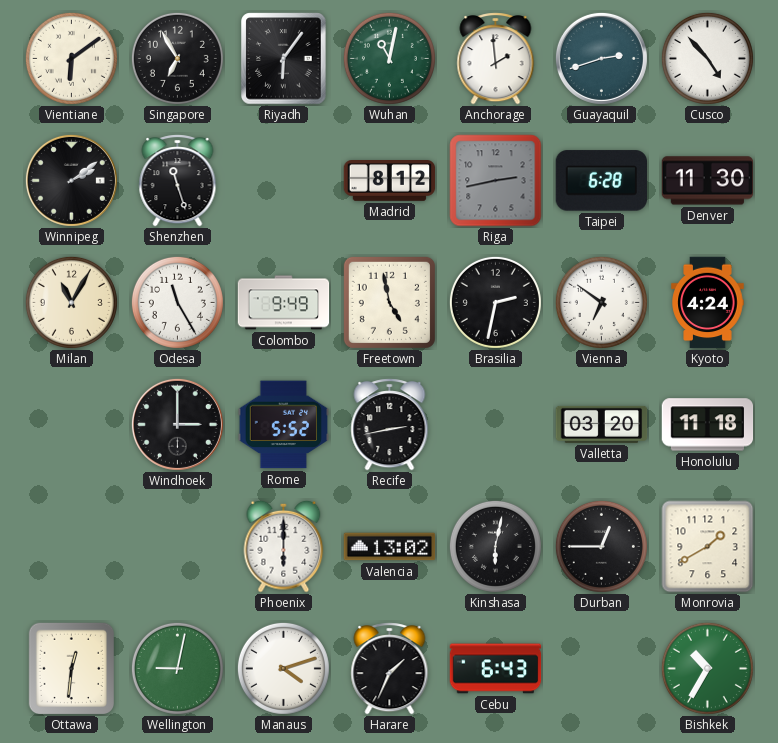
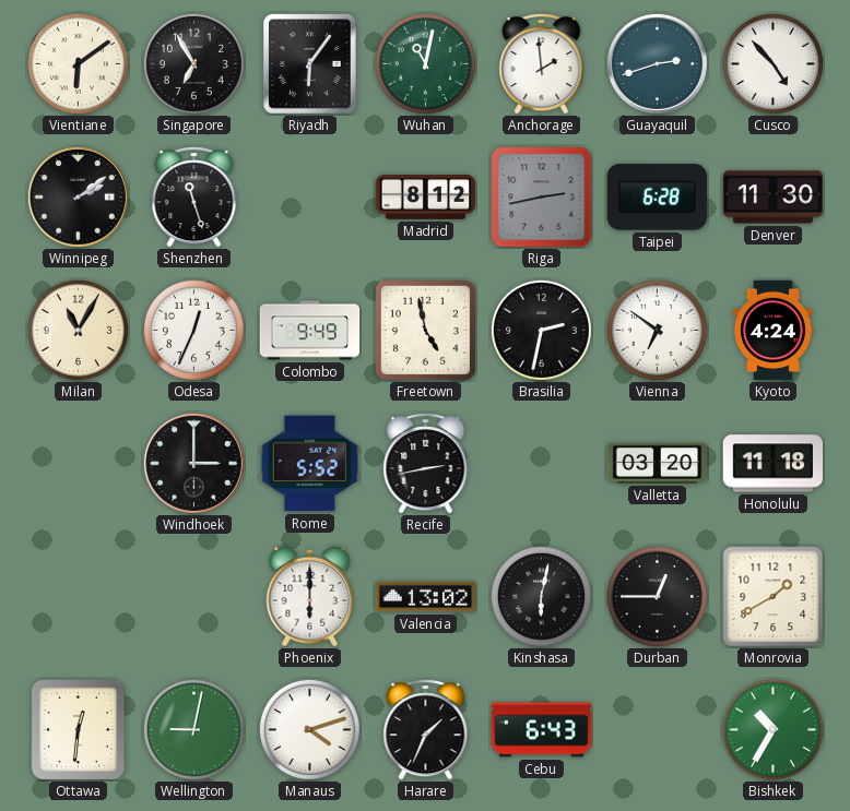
Odesa: 11:25 -> 12:34 (193, 330)
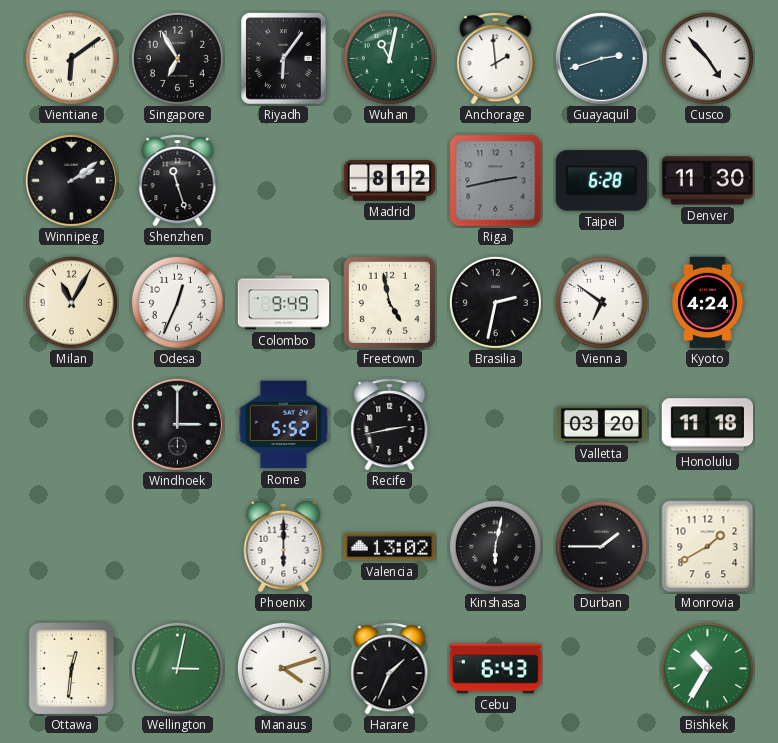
Durban: 12:45 -> 1:45 (601, 546)
Wellington: 9:02 -> 3:02 (177, 668)
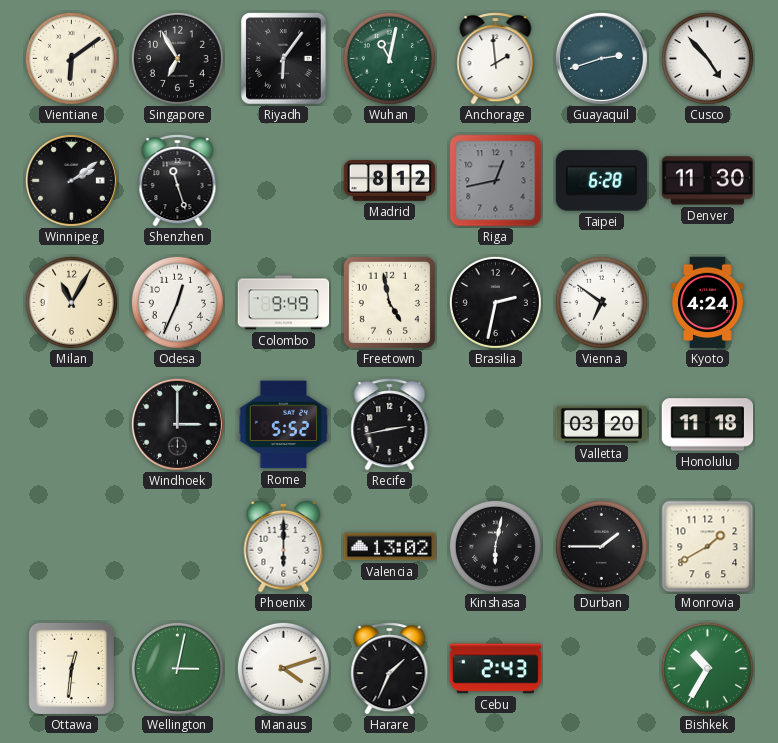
Riga: 2:43 -> 12:43 (496, 181)
Cebu: 6:43 -> 2:43 (496, 669)
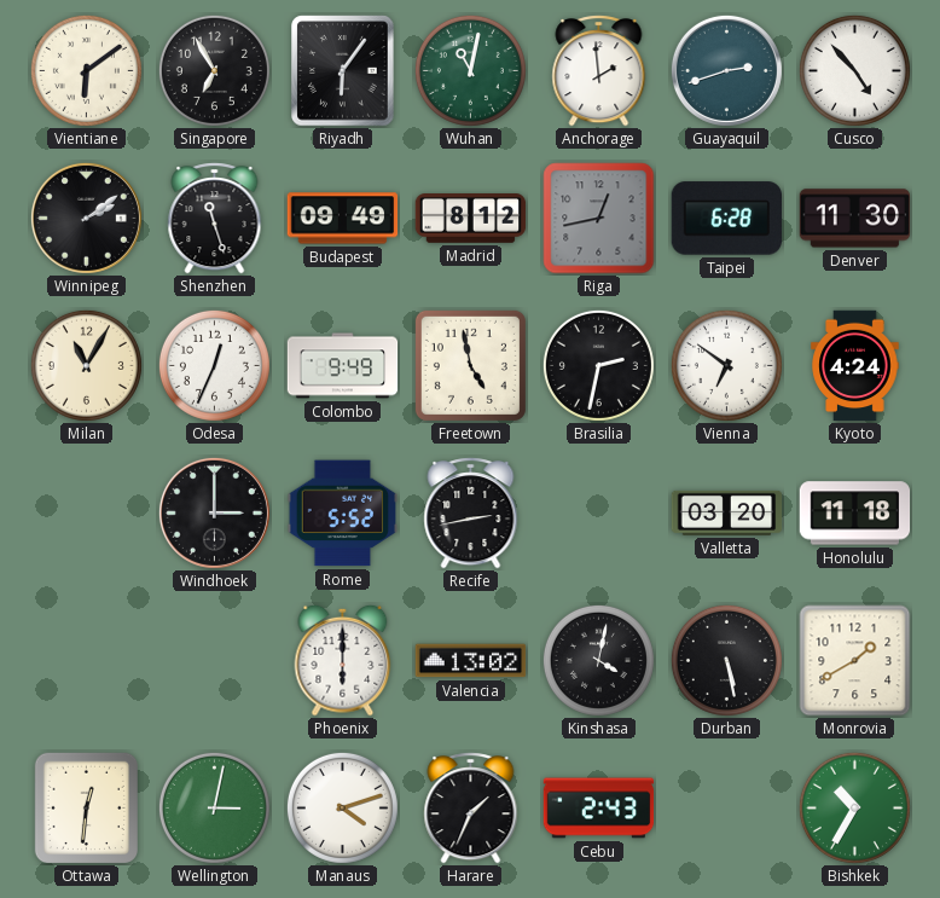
Budapest: none -> 09:49 (343, 219)
Kinshasa: 6:02 -> 4:02 (598, 660)
Durban: 1:45 -> 5:28 (726, 660)
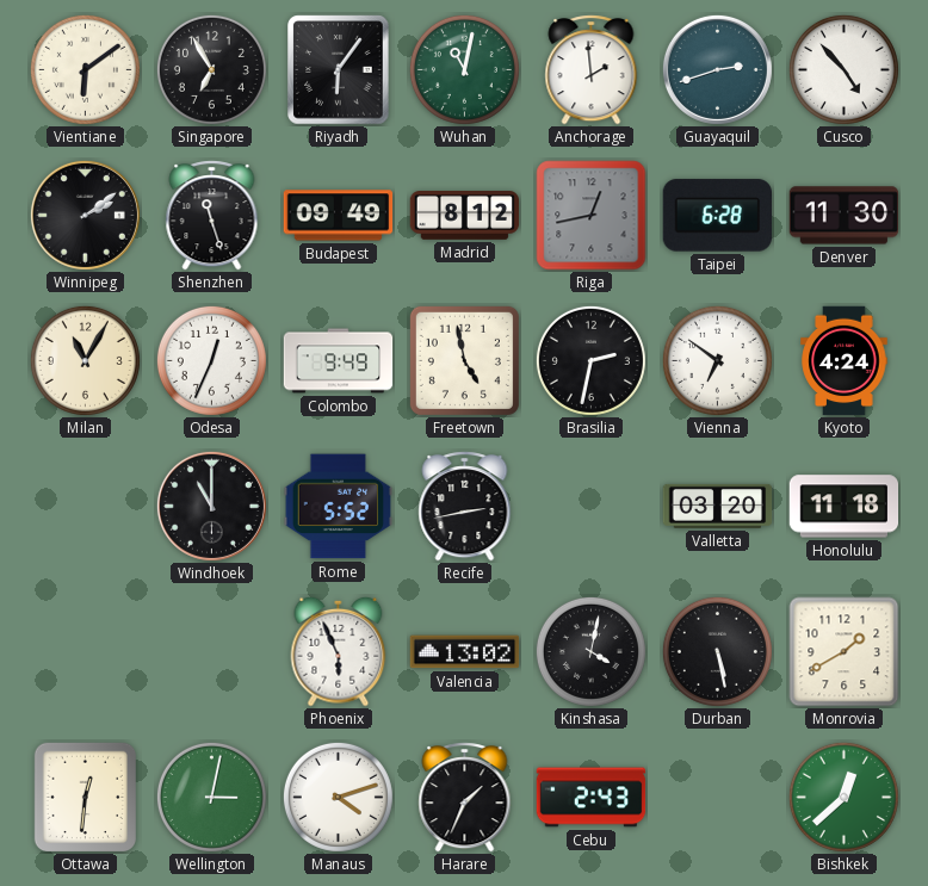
Windhoek: 3:00 -> 11:00 (211, 506)
Phoenix: 6:00 -> 5:56 (339, 651)
Bishkek: 10:35 -> 12:38 (843, 797)
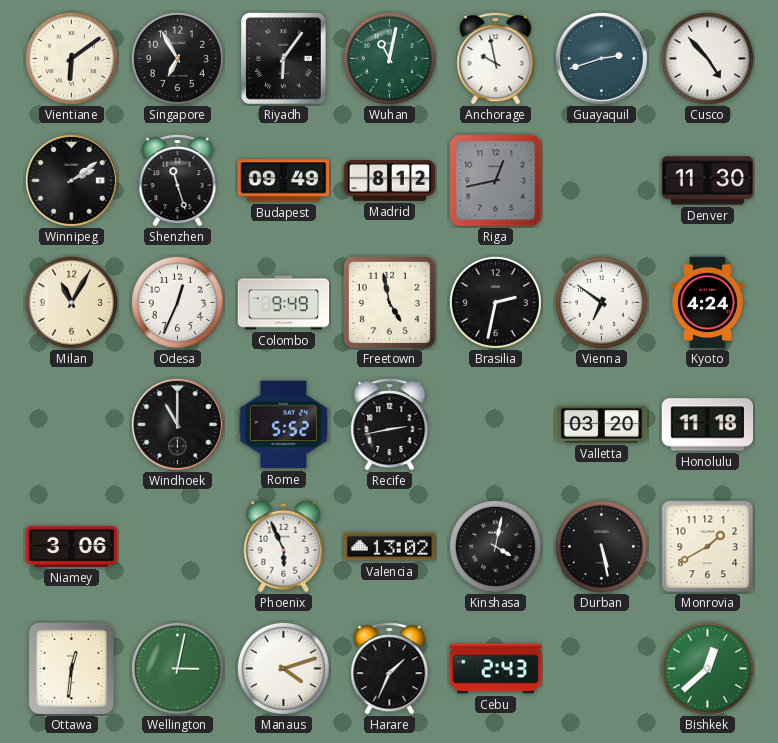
Anchorage: 1:59 -> 9:58 (496, 59)
Taipei: 6:28 -> none (717, 216)
Niamey: none -> 3:06 (72, 546)
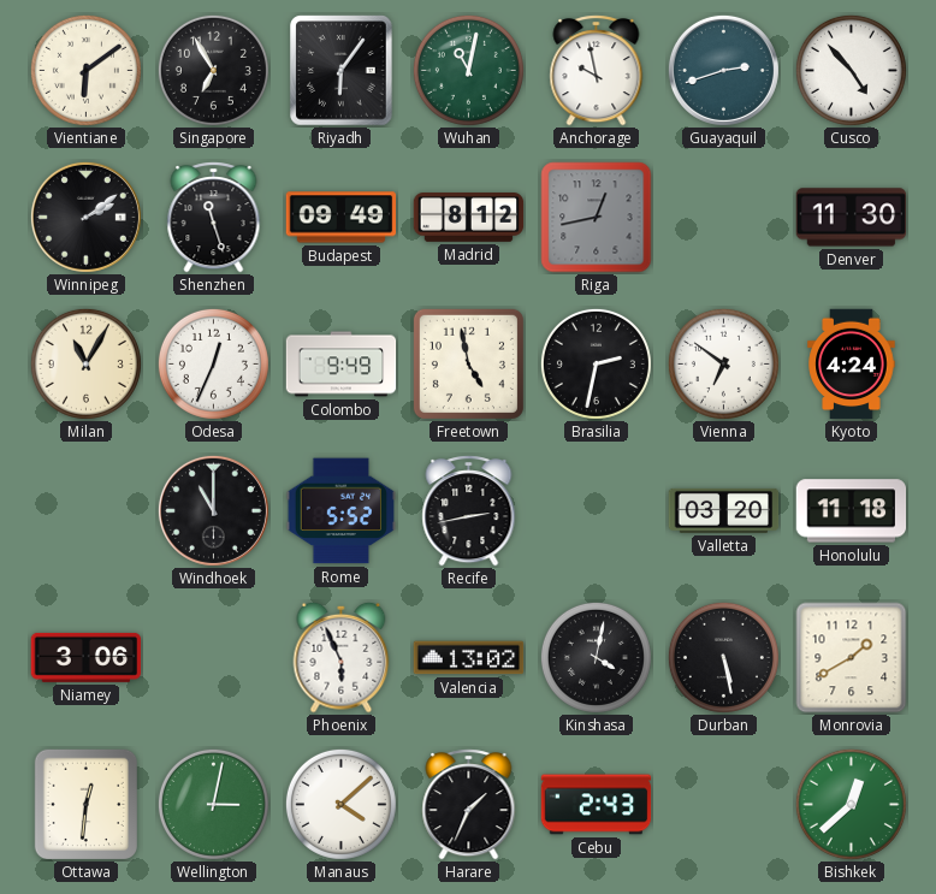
Manaus: 4:12 -> 4:08 (340, 804)
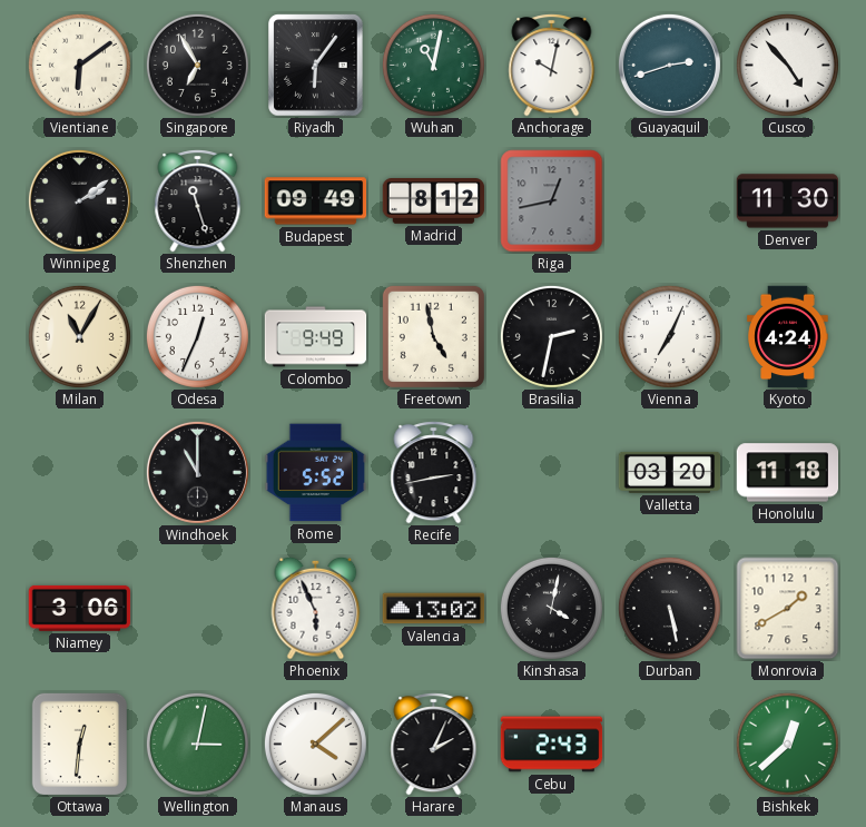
Anchorage: 9:58 -> 10:02 (552, 66)
Vienna: 6:51 -> 7:04 (669, 336)
Harare: 1:34 -> 2:04 (434, 745)
